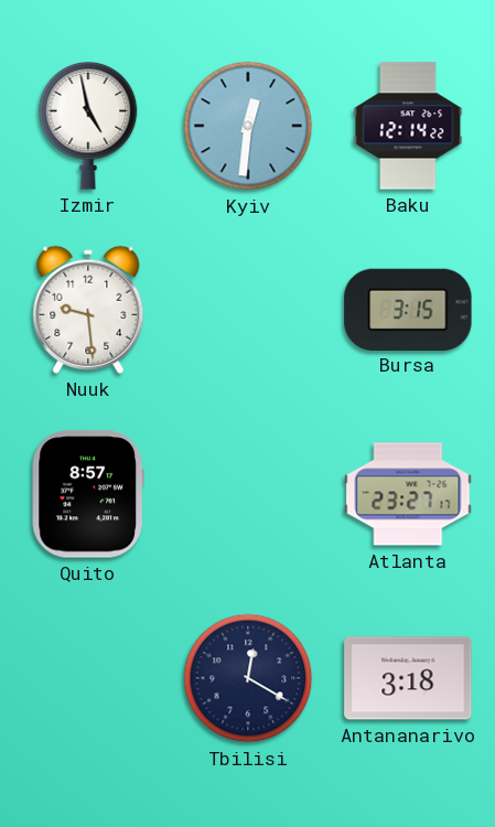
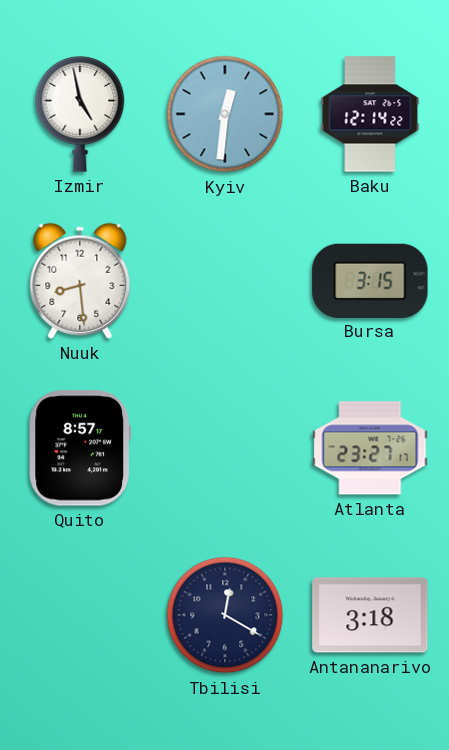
Nuuk: 9:29 -> 8:29 (80, 281)
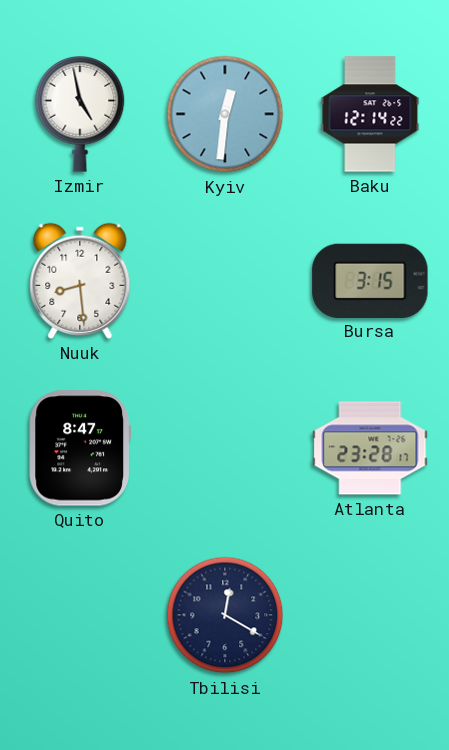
Quito: 8:57 -> 8:47 (80, 448)
Atlanta: 23:27 -> 23:28 (370, 448)
Antananarivo: 3:18 -> none (370, 615)
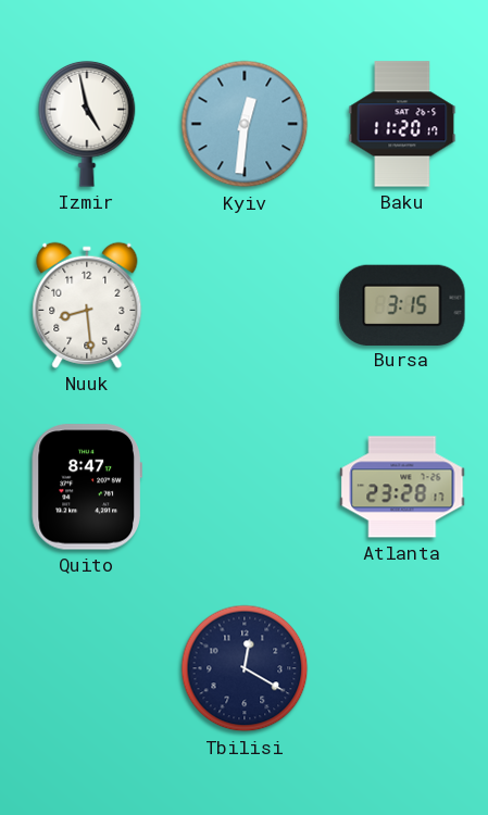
Baku: 12:14 -> 11:20 (402, 124)
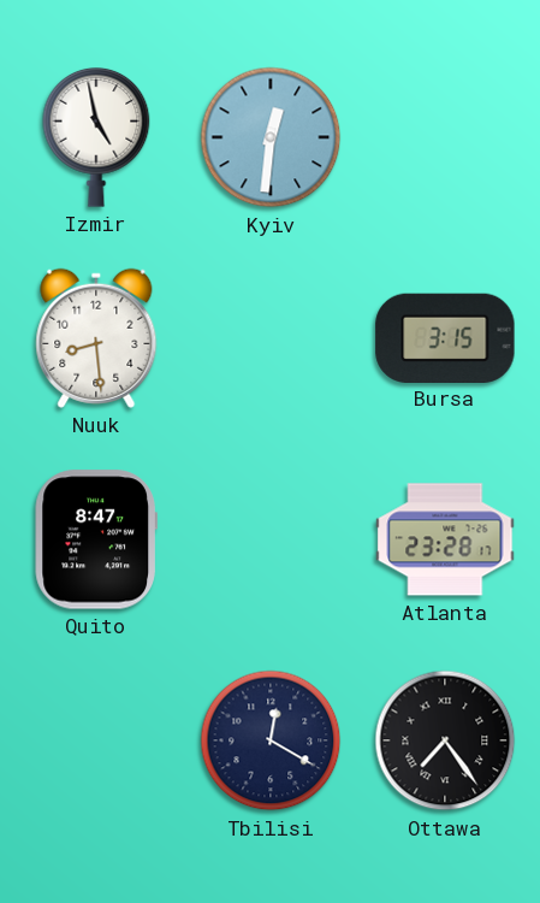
Baku: 11:20 -> none (402, 124)
Ottawa: none -> 7:24 (445, 740)
